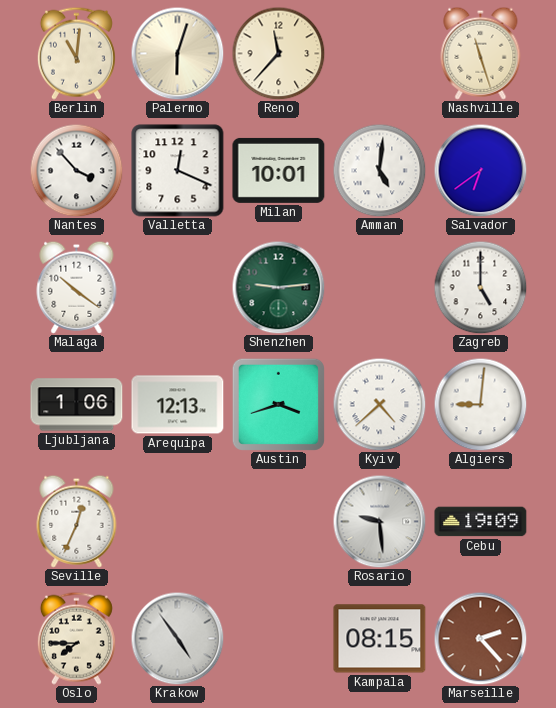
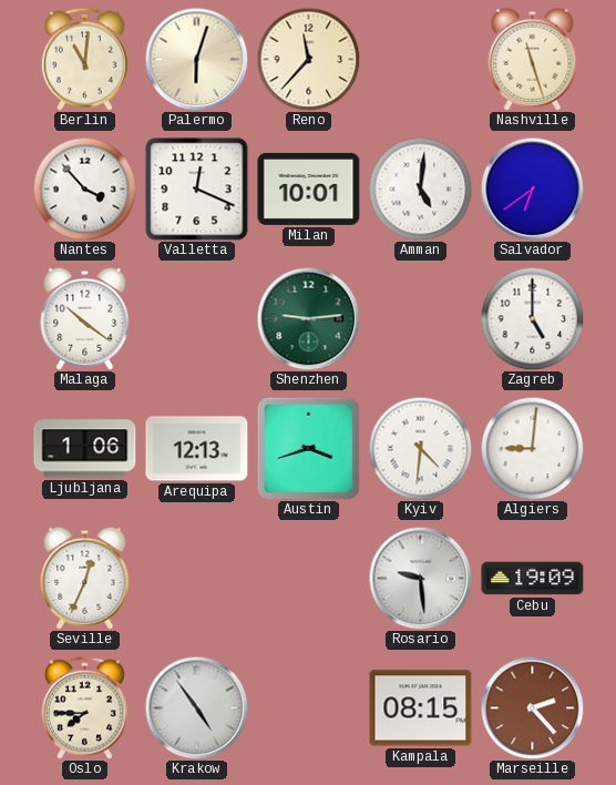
Kyiv: 4:38 -> 4:31 (420, 448)
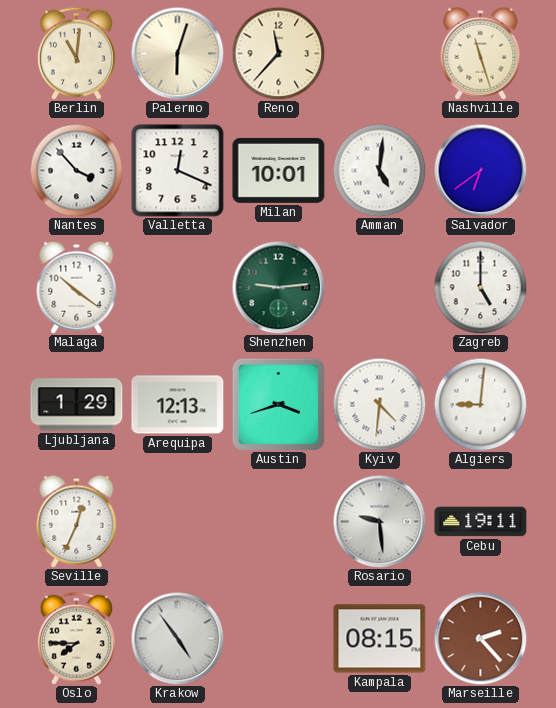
Ljubljana: 1:06 -> 1:29 (77, 405)
Cebu: 19:09 -> 19:11 (481, 522)
